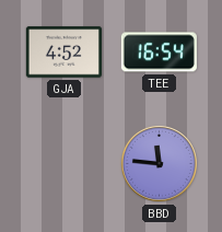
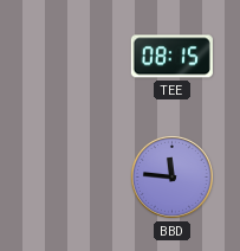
GJA: 4:52 -> none (63, 53)
TEE: 16:54 -> 08:15 (171, 57)
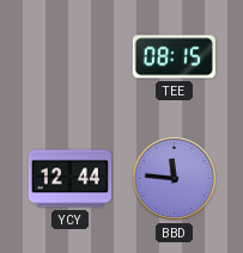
YCY: none -> 12:44 (69, 179)
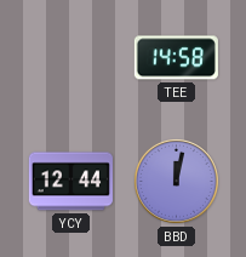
TEE: 08:15 -> 14:58 (176, 58)
BBD: 11:46 -> 12:02 (176, 181)
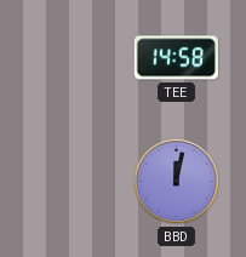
YCY: 12:44 -> none (70, 182)
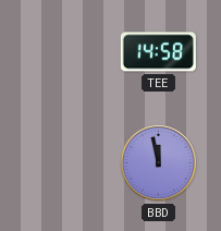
BBD: 12:02 -> 11:58 (158, 162)
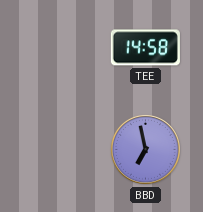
BBD: 11:58 -> 6:58 (145, 149)
